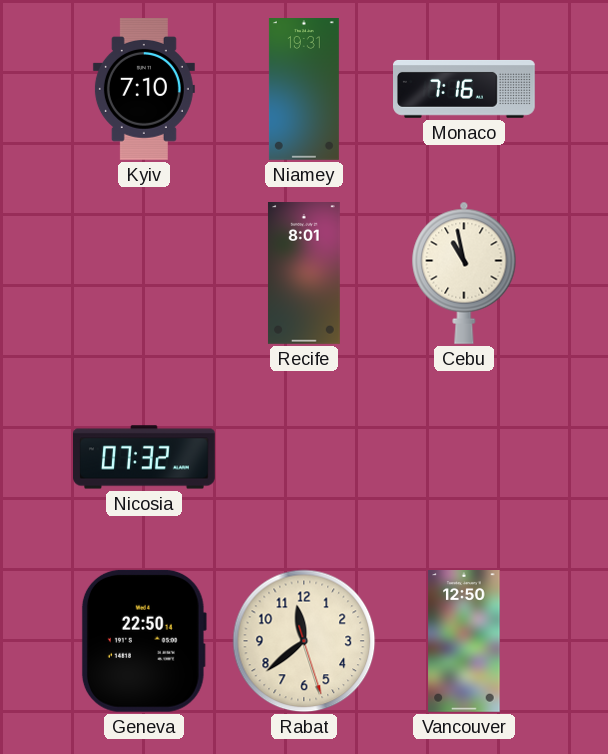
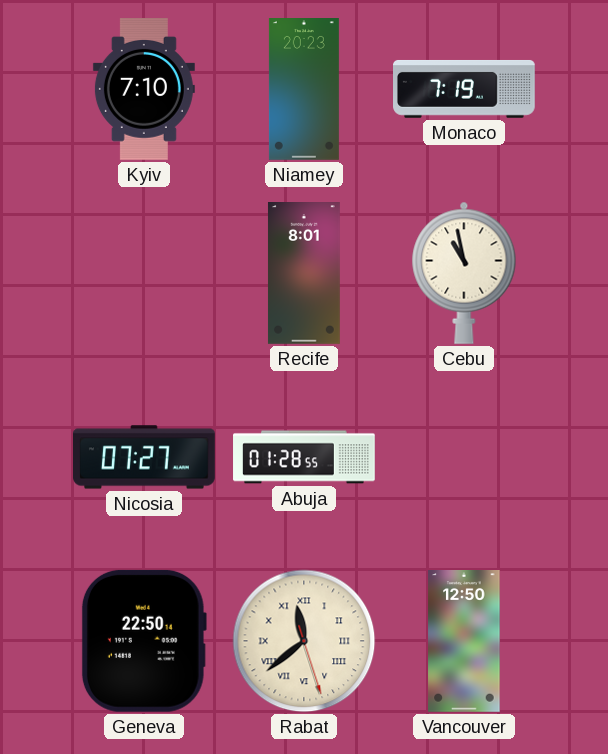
Niamey: 19:31 -> 20:23 (304, 90)
Monaco: 7:16 -> 7:19 (465, 89)
Nicosia: 07:32 -> 07:27 (145, 457)
Abuja: none -> 01:28 (304, 457)
Rabat numerals: Arabic -> Roman (304, 641)
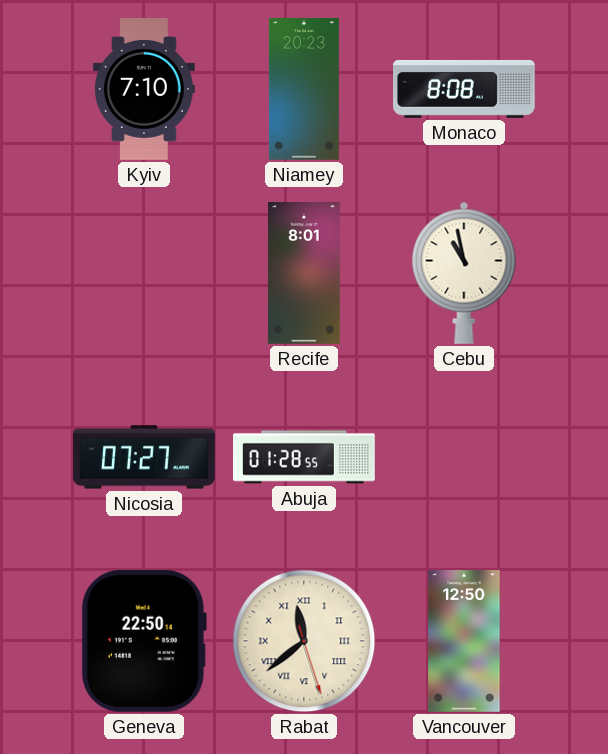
Monaco: 7:19 -> 8:08 (465, 89)
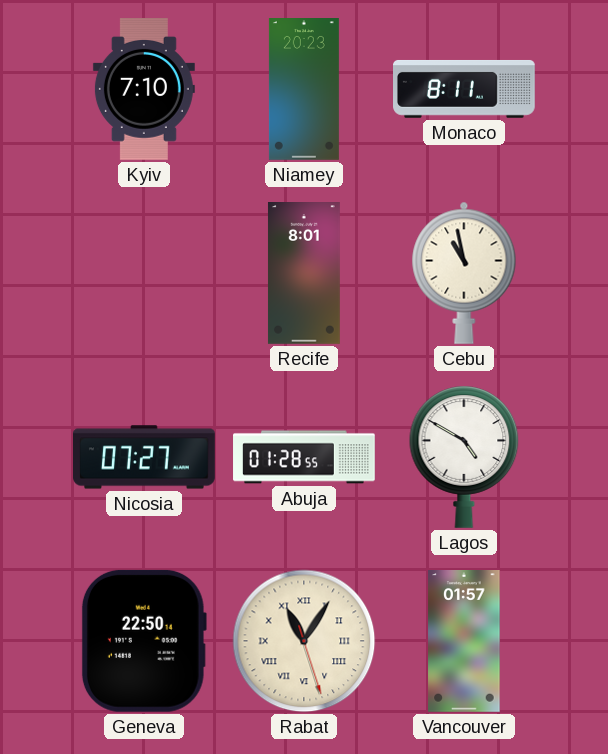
Monaco: 8:08 -> 8:11 (465, 89)
Lagos: none -> 4:50 (464, 457)
Rabat: 11:38 -> 11:05 (304, 641)
Vancouver: 12:50 -> 01:57 (464, 642)
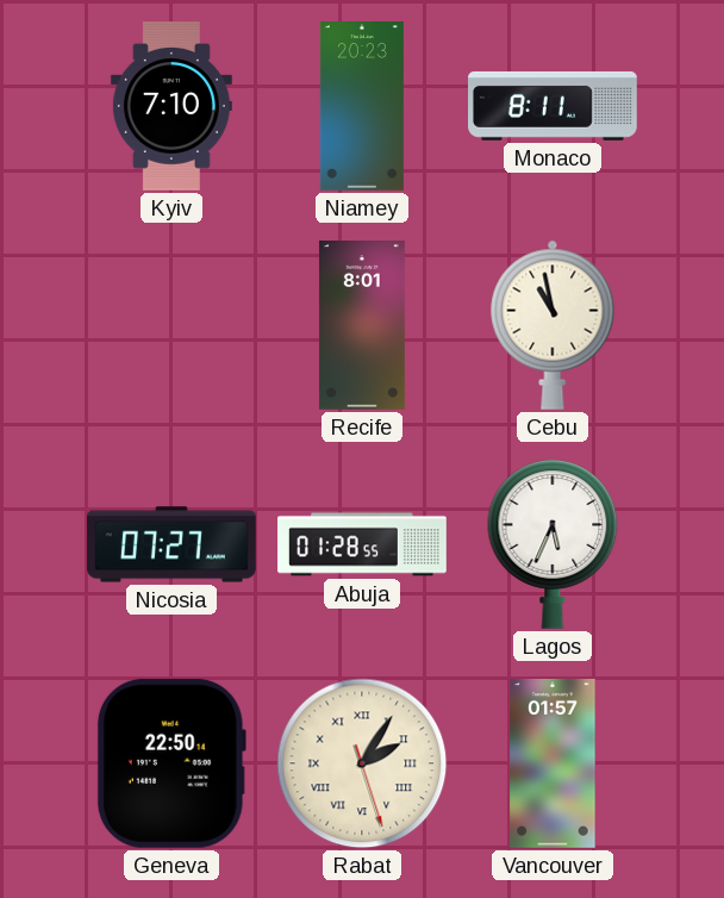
Lagos: 4:50 -> 5:34 (553, 544)
Rabat: 11:05 -> 2:05 (362, 763)
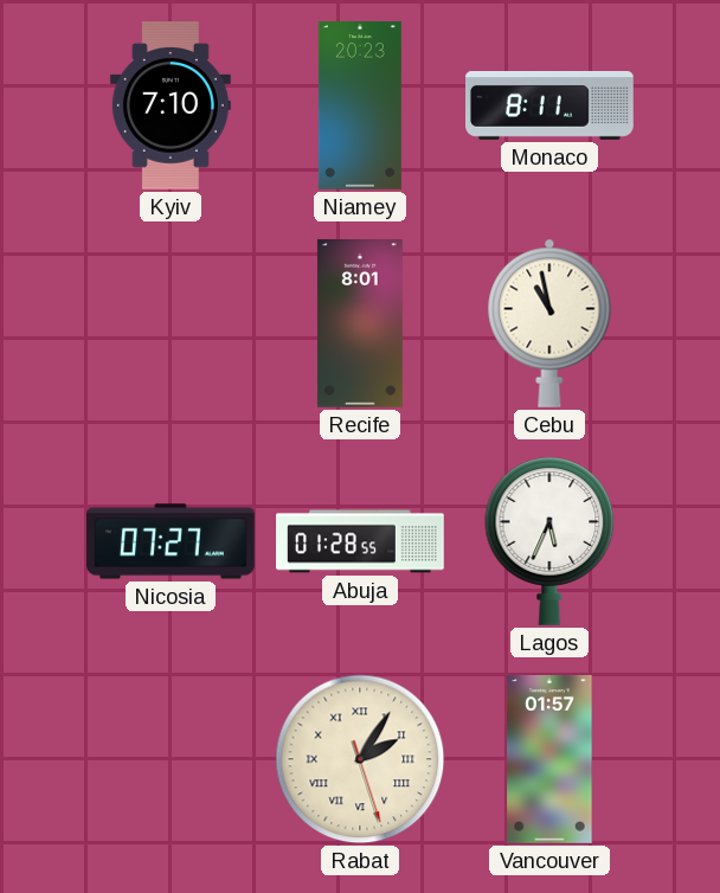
Geneva: 22:50 -> none (171, 763)
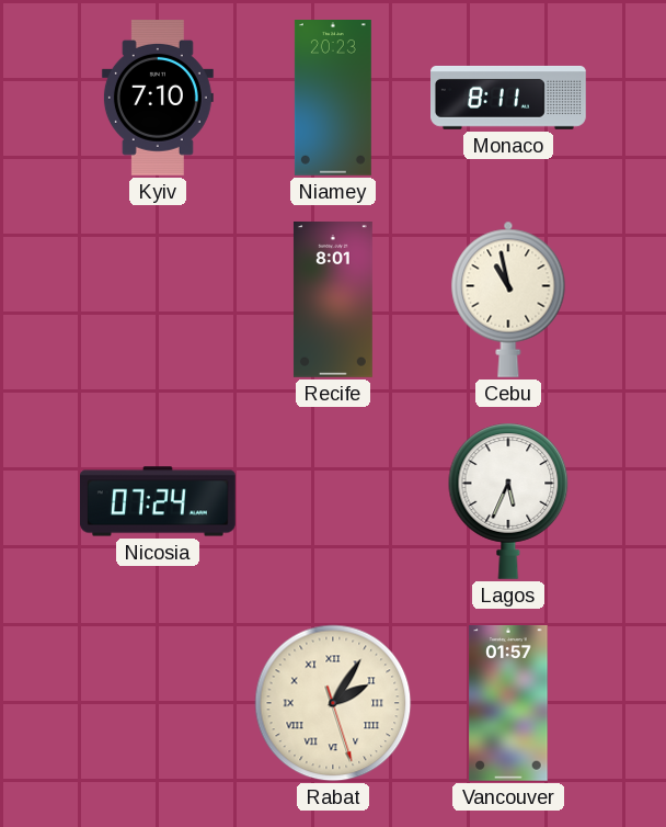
Nicosia: 07:27 -> 07:24 (159, 501)
Abuja: 01:28 -> none (360, 541)
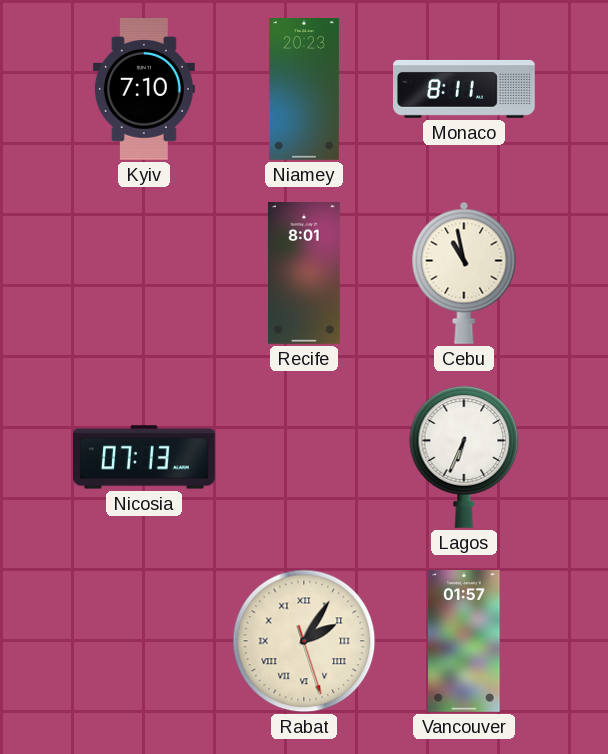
Nicosia: 07:24 -> 07:13 (145, 457)
Lagos: 5:34 -> 6:34 (464, 457)
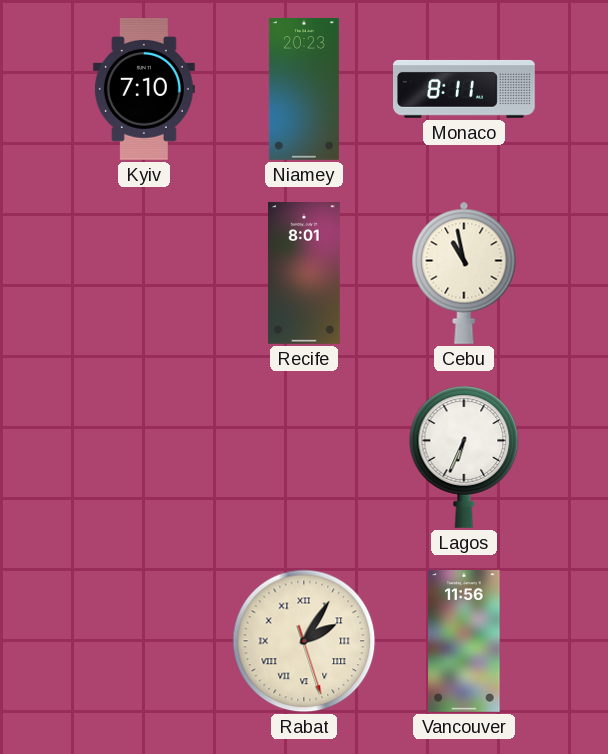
Nicosia: 07:13 -> none (145, 457)
Vancouver: 01:57 -> 11:56 (464, 642)
